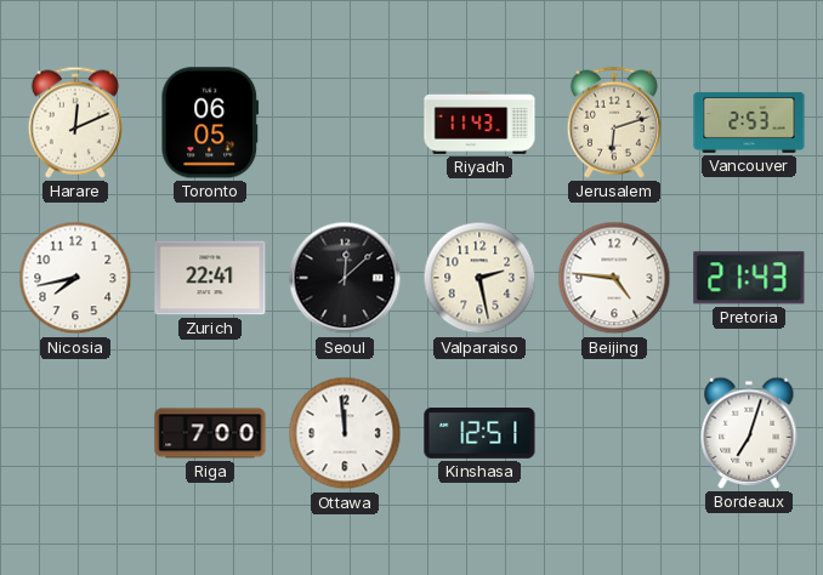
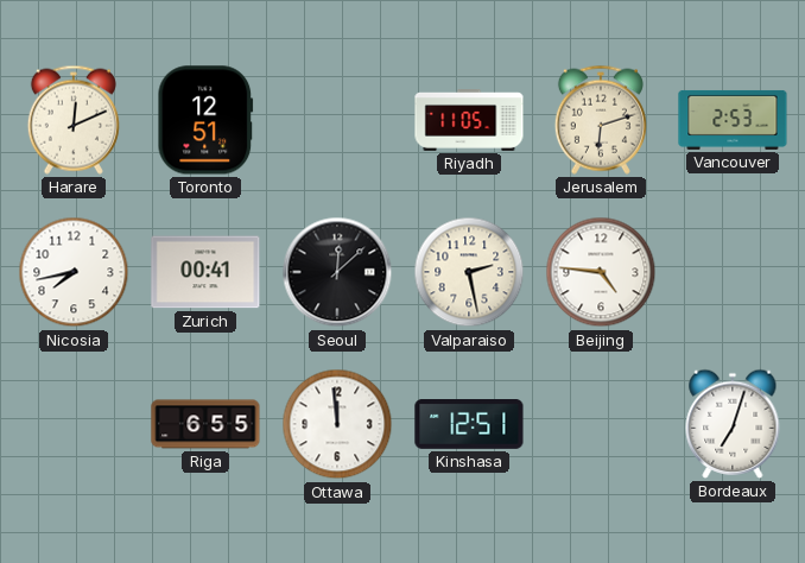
Toronto: 06:05 -> 12:51 (205, 120)
Riyadh: 11:43 -> 11:05 (469, 121)
Zurich: 22:41 -> 00:41 (205, 272)
Pretoria: 21:43 -> none (749, 278)
Riga: 7:00 -> 6:55 (205, 424)
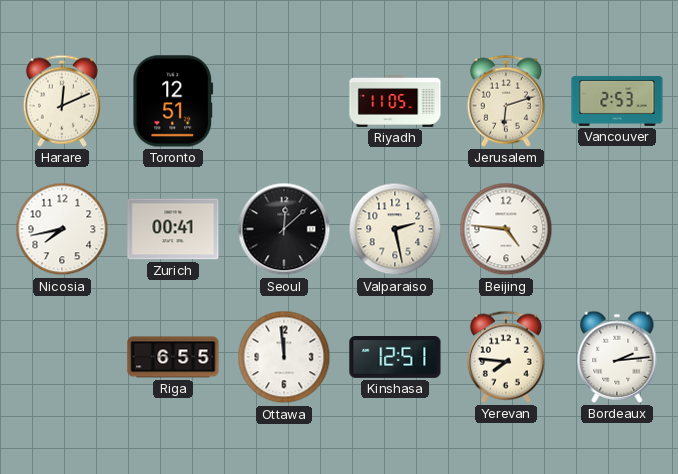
Yerevan: none -> 7:46 (506, 357)
Bordeaux: 7:03 -> 2:14 (617, 357)
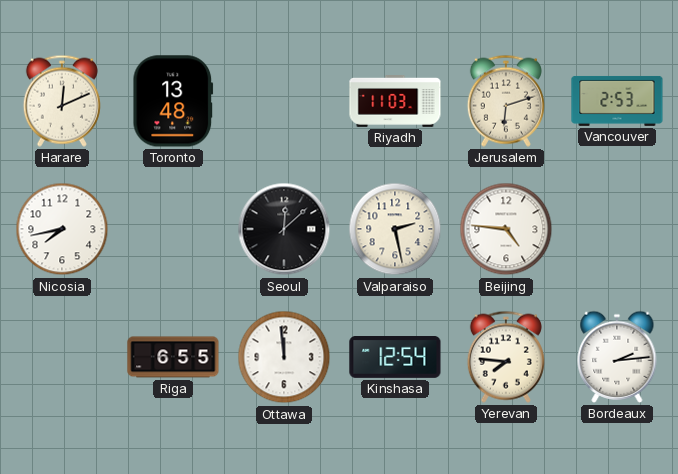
Toronto: 12:51 -> 13:48 (173, 101)
Riyadh: 11:05 -> 11:03 (395, 102)
Zurich: 00:41 -> none (173, 229)
Kinshasa: 12:51 -> 12:54 (395, 358)
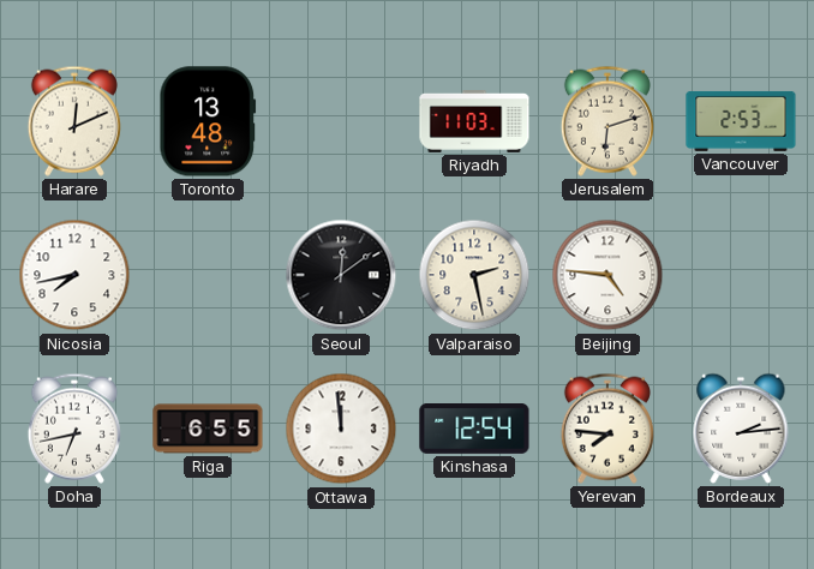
Seoul: 12:08 -> 12:09 (341, 275)
Doha: none -> 6:43 (74, 429)
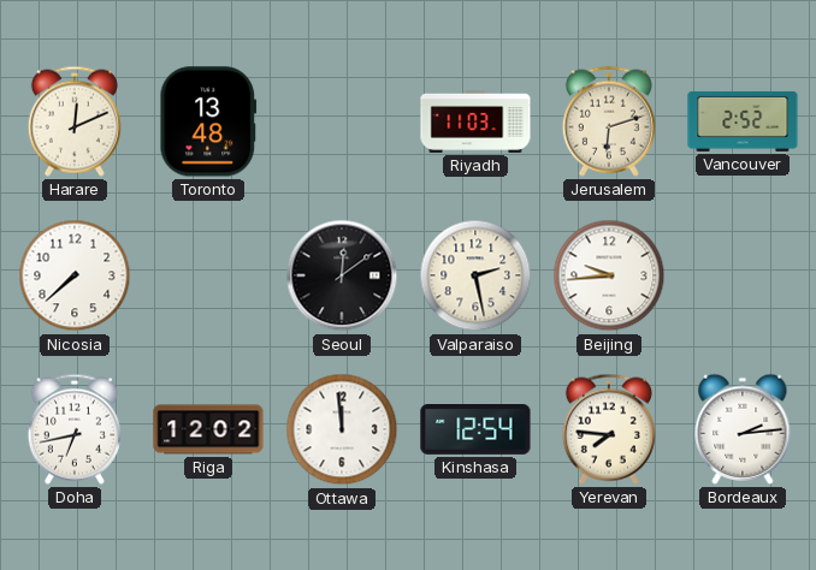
Vancouver: 2:53 -> 2:52 (743, 121)
Nicosia: 7:43 -> 7:38 (75, 275)
Beijing: 4:46 -> 9:44 (609, 275)
Riga: 6:55 -> 12:02 (208, 429)
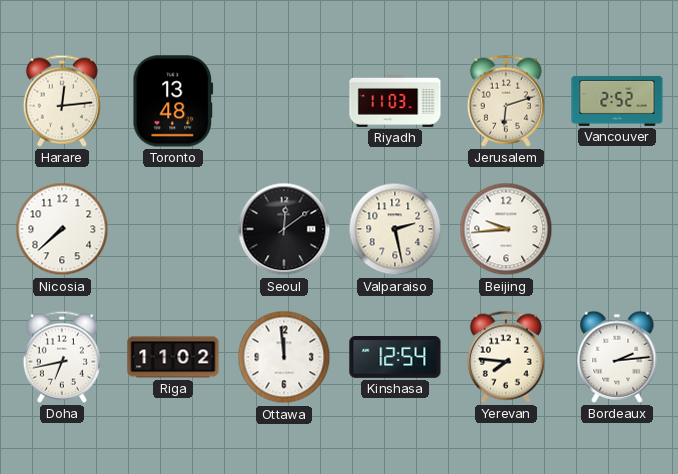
Harare: 12:11 -> 12:14 (62, 101)
Riga: 12:02 -> 11:02 (173, 357)
